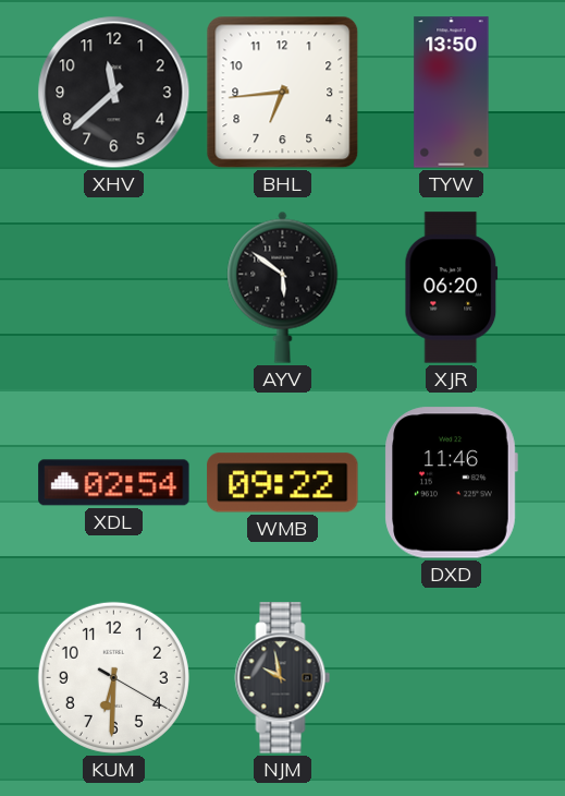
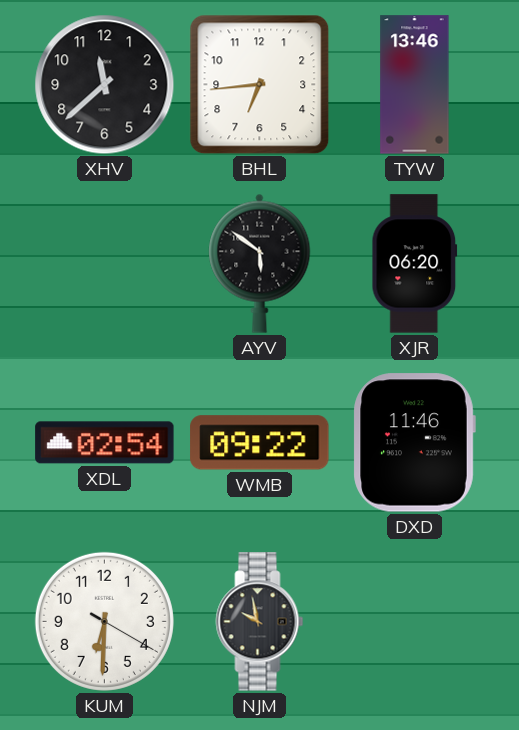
TYW: 13:50 -> 13:46 (415, 85)
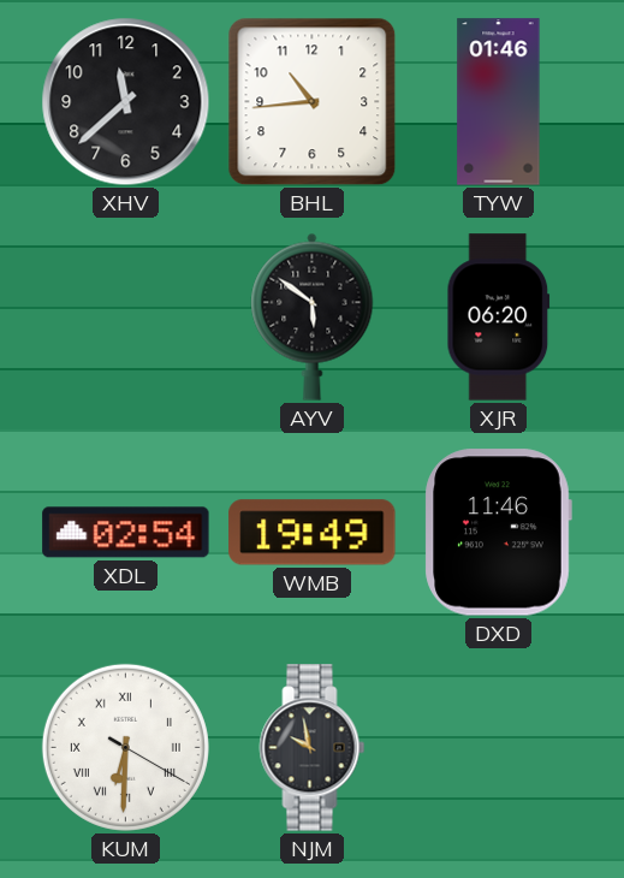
BHL: 6:44 -> 10:44 (313, 102)
TYW: 13:46 -> 01:46 (499, 102)
WMB: 09:22 -> 19:49 (313, 533)
KUM numerals: Arabic -> Roman (125, 747)
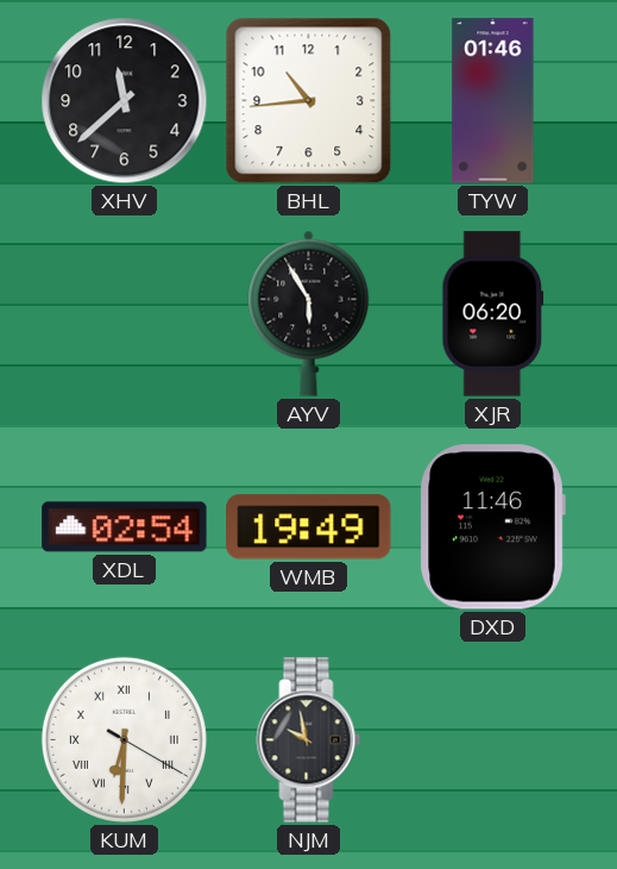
AYV: 5:51 -> 5:55 (309, 313)
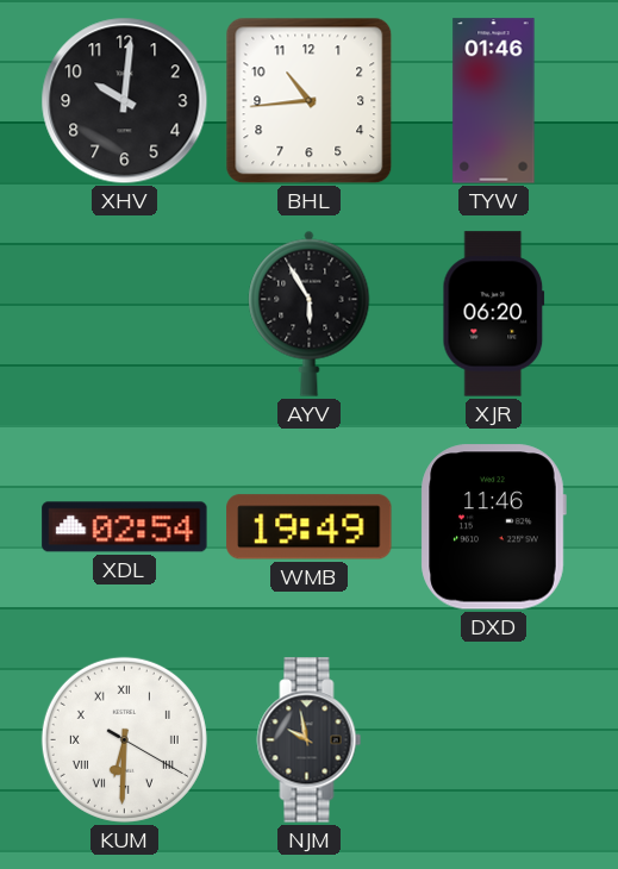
XHV: 11:38 -> 10:01 (125, 101)
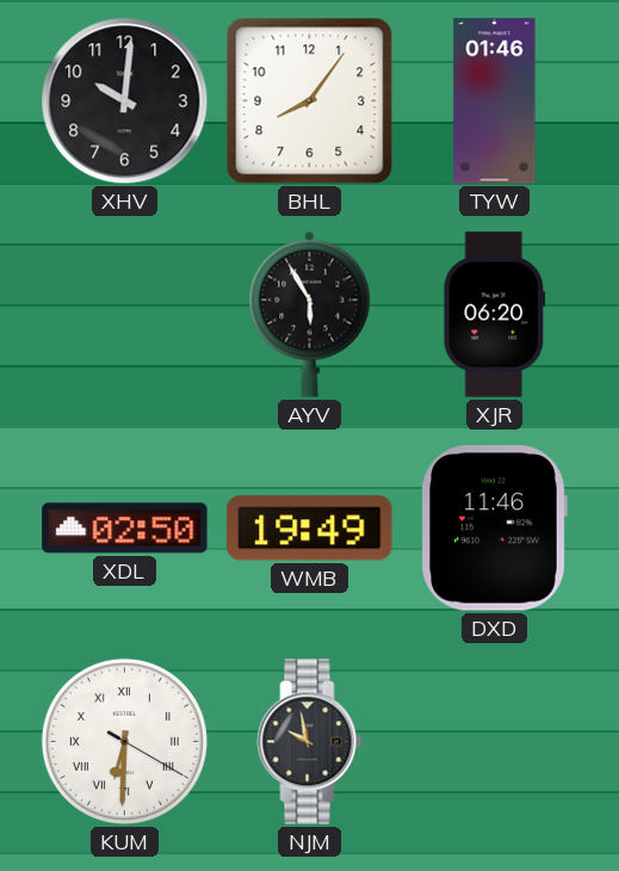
BHL: 10:44 -> 8:06 (310, 101)
XDL: 02:54 -> 02:50 (125, 529)
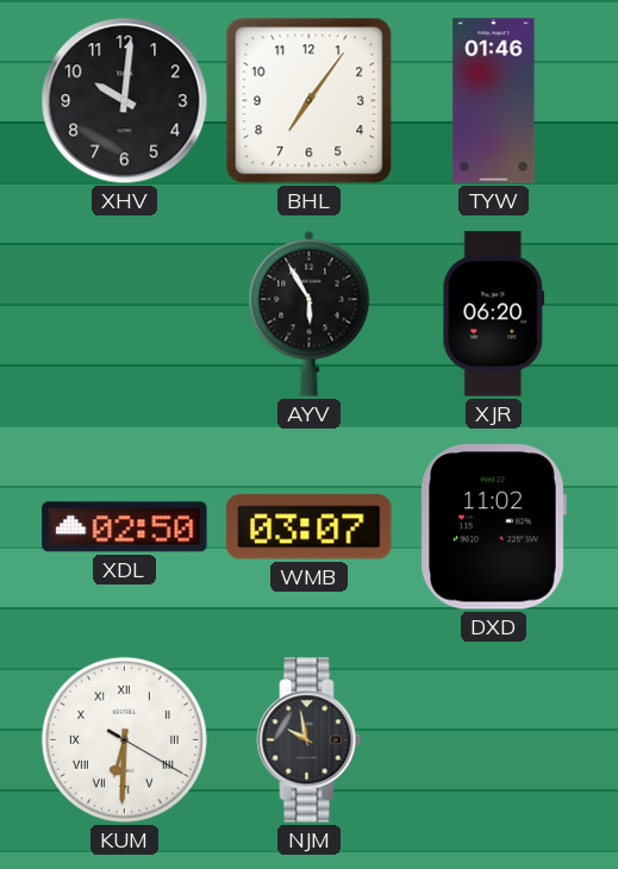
BHL: 8:06 -> 7:06 (310, 101)
WMB: 19:49 -> 03:07 (310, 527)
DXD: 11:46 -> 11:02 (493, 527)
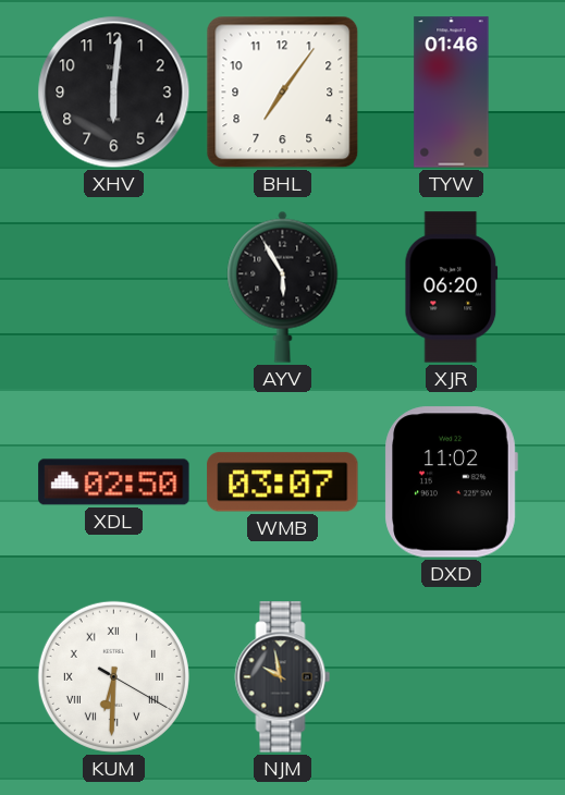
XHV: 10:01 -> 6:01 (114, 93)
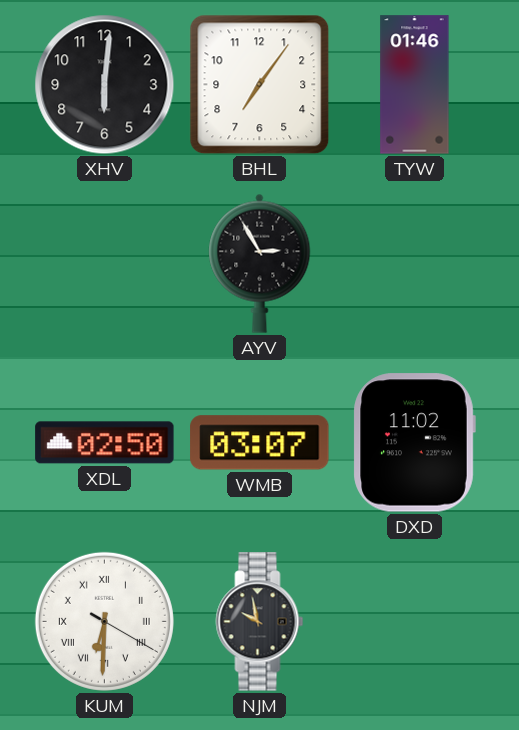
AYV: 5:55 -> 2:55 (260, 263)
XJR: 06:20 -> none (452, 288)
